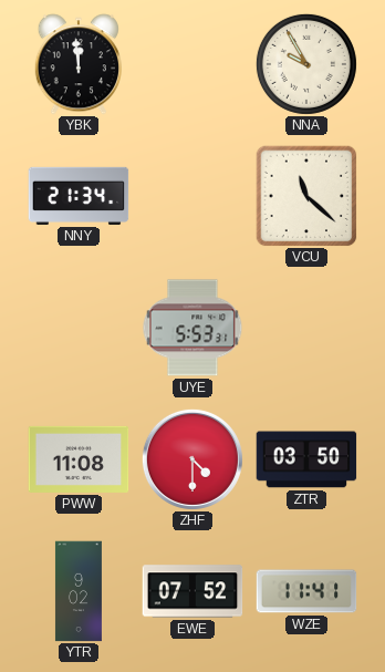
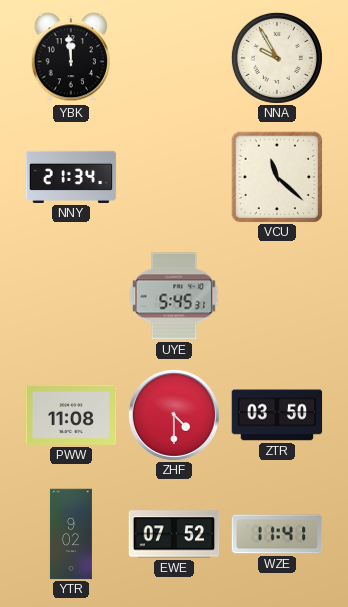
UYE: 5:53 -> 5:45 (174, 296)
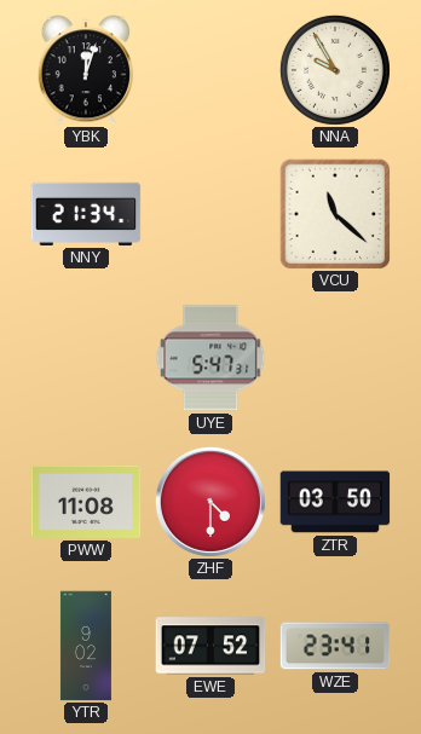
YBK: 11:59 -> 12:03 (85, 70)
UYE: 5:45 -> 5:47 (211, 358)
WZE: 11:41 -> 23:41 (335, 646)
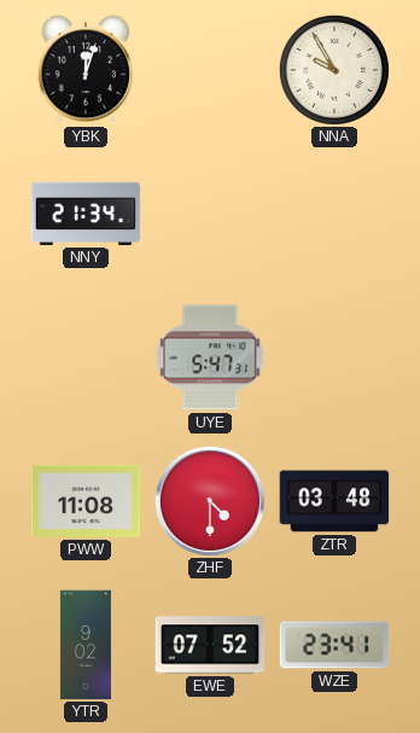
VCU: 11:22 -> none (335, 214)
ZTR: 03:50 -> 03:48 (334, 501)
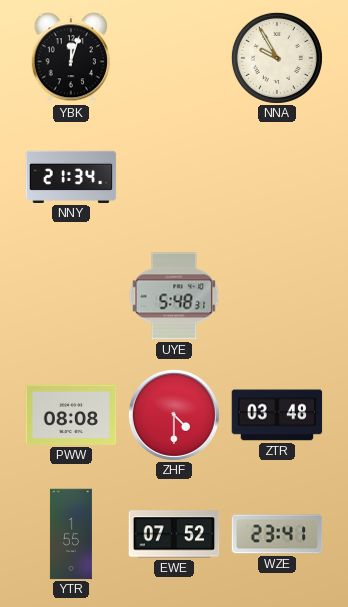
UYE: 5:47 -> 5:48 (174, 296)
PWW: 11:08 -> 08:08 (71, 415)
YTR: 9:02 -> 1:55 (71, 534)
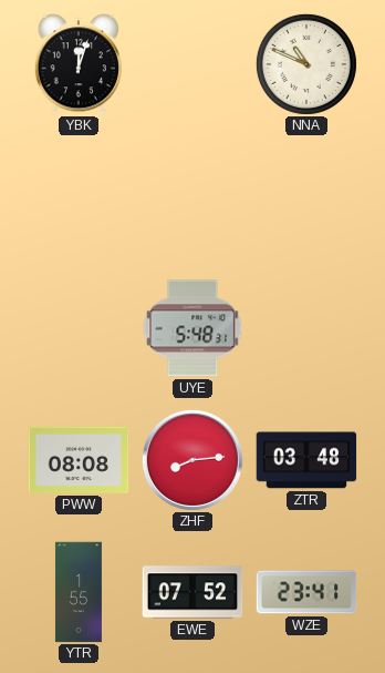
NNA: 9:55 -> 10:49 (306, 64)
NNY: 21:34 -> none (71, 177)
ZHF: 4:30 -> 8:14 (192, 460)
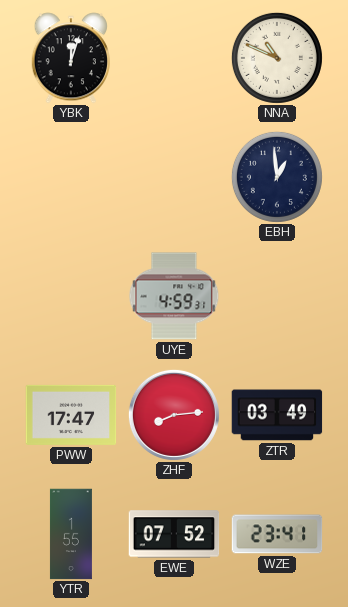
EBH: none -> 12:59 (277, 177)
UYE: 5:48 -> 4:59 (174, 296)
PWW: 08:08 -> 17:47 (71, 415)
ZTR: 03:48 -> 03:49 (277, 415)
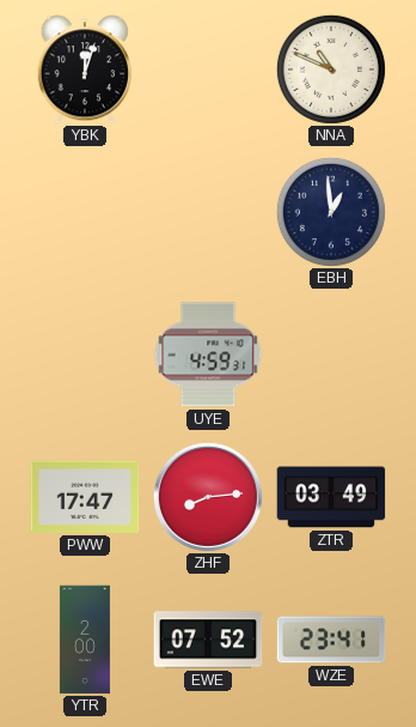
YTR: 1:55 -> 2:00 (85, 640)
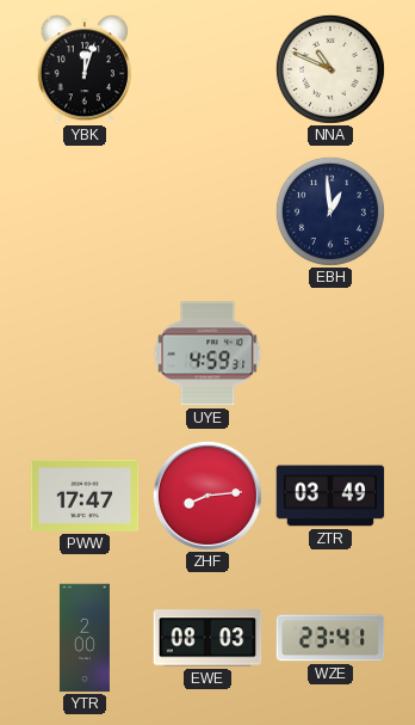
EWE: 07:52 -> 08:03 (207, 638)
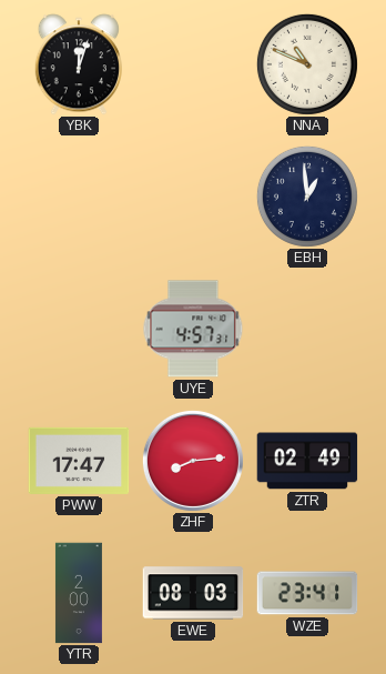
UYE: 4:59 -> 4:57 (193, 329)
ZTR: 03:49 -> 02:49 (307, 461)
